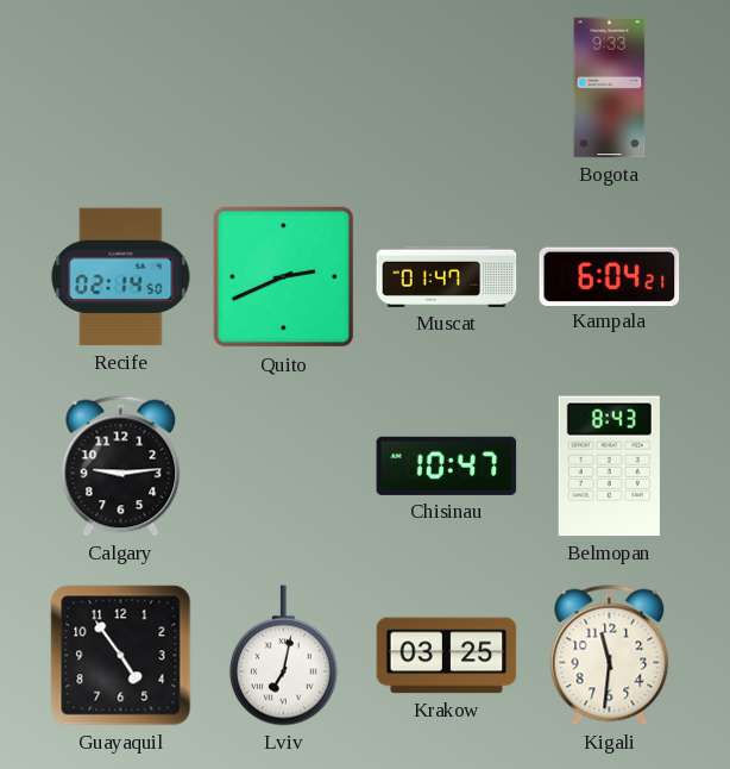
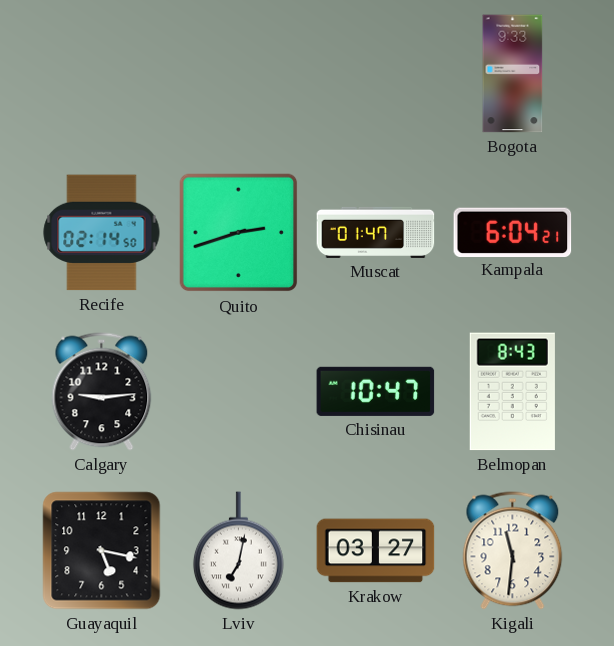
Quito: 2:41 -> 2:42 (239, 233)
Guayaquil: 4:54 -> 5:17 (102, 551)
Krakow: 03:25 -> 03:27 (376, 551)
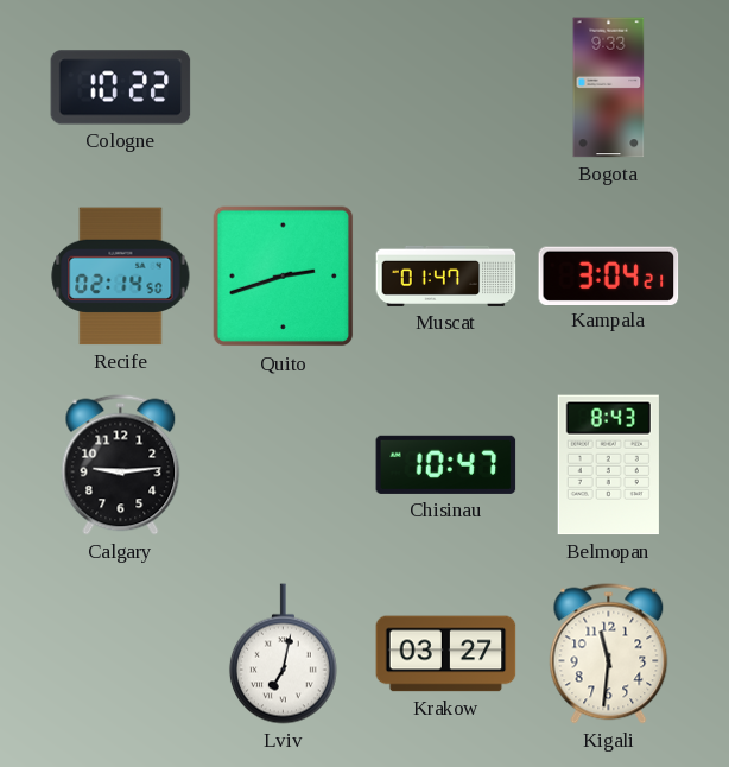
Cologne: none -> 10:22 (121, 88)
Kampala: 6:04 -> 3:04 (609, 275)
Guayaquil: 5:17 -> none (102, 551)
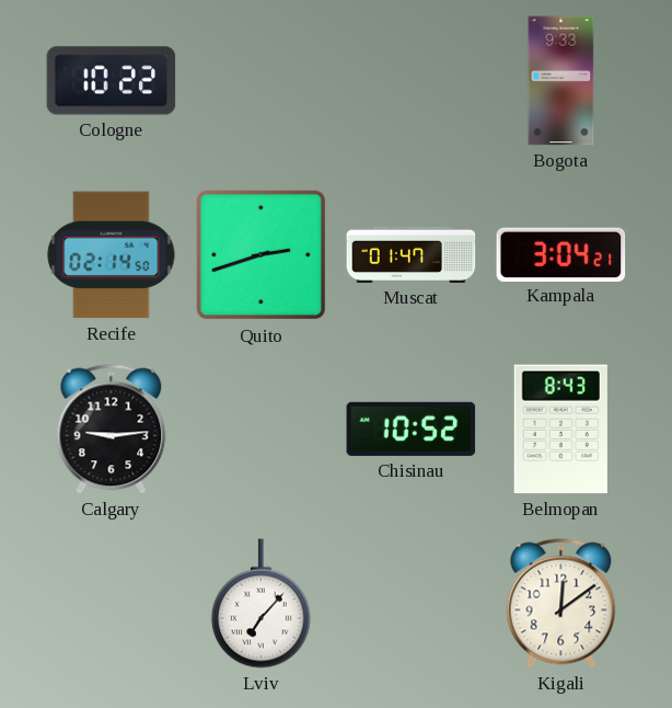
Chisinau: 10:47 -> 10:52 (412, 429)
Lviv: 7:02 -> 7:07 (260, 604)
Krakow: 03:27 -> none (446, 654)
Kigali: 11:31 -> 12:09 (561, 604)
